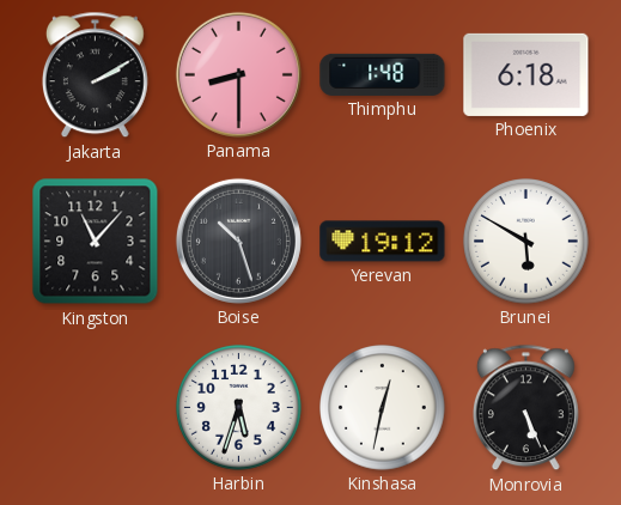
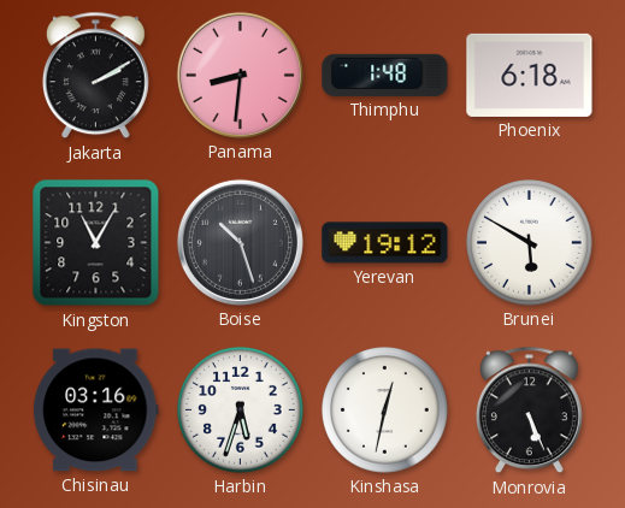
Panama: 8:30 -> 8:31 (240, 75)
Kingston: 11:07 -> 11:05 (96, 243)
Chisinau: none -> 03:16 (96, 410)
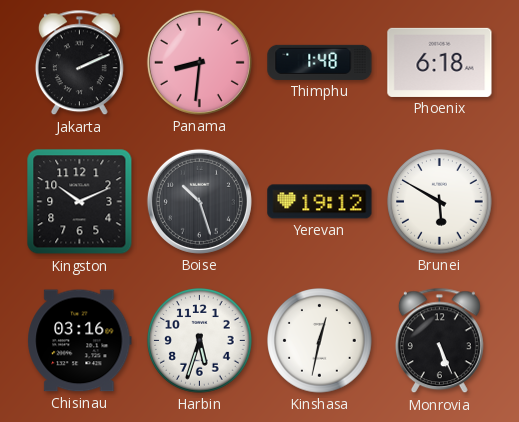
Jakarta: 2:10 -> 2:11 (79, 63)
Kingston: 11:05 -> 10:11 (80, 202)
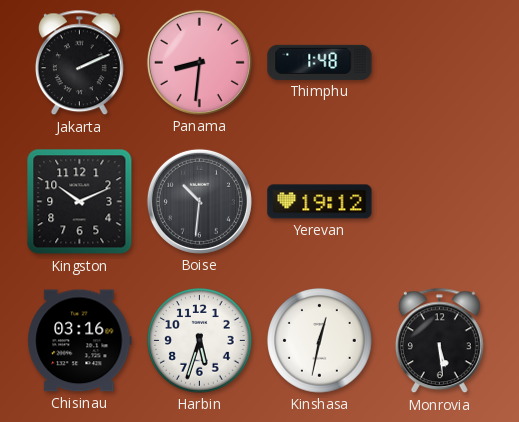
Phoenix: 6:18 -> none (440, 62)
Boise: 10:27 -> 10:31 (199, 201)
Brunei: 5:50 -> none (440, 202)
Monrovia: 5:26 -> 5:29 (439, 341)
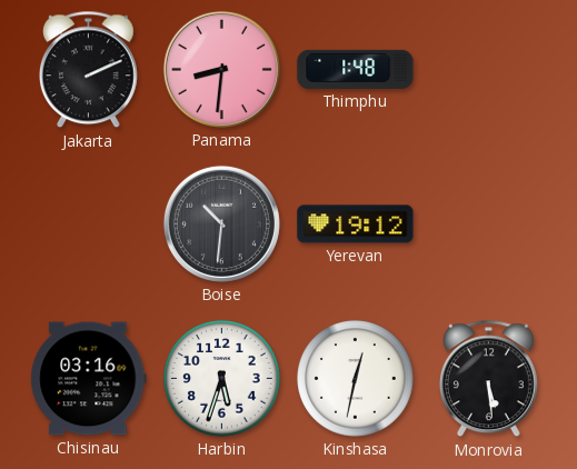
Kingston: 10:11 -> none (80, 202)
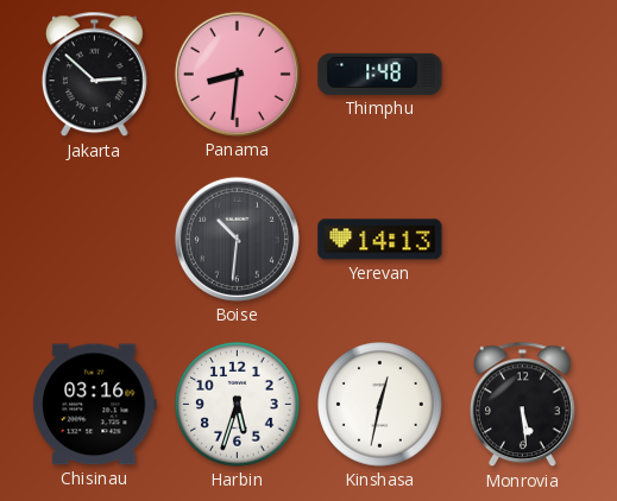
Jakarta: 2:11 -> 2:52 (94, 75)
Yerevan: 19:12 -> 14:13 (380, 240)
